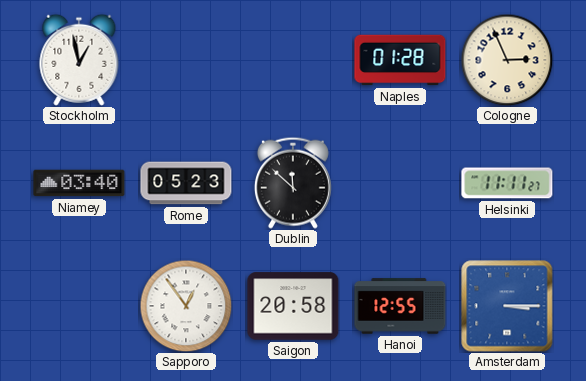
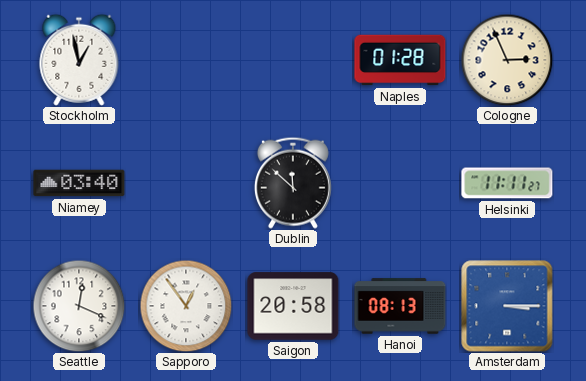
Rome: 05:23 -> none (186, 183)
Seattle: none -> 12:19 (79, 306)
Hanoi: 12:55 -> 08:13 (400, 306)
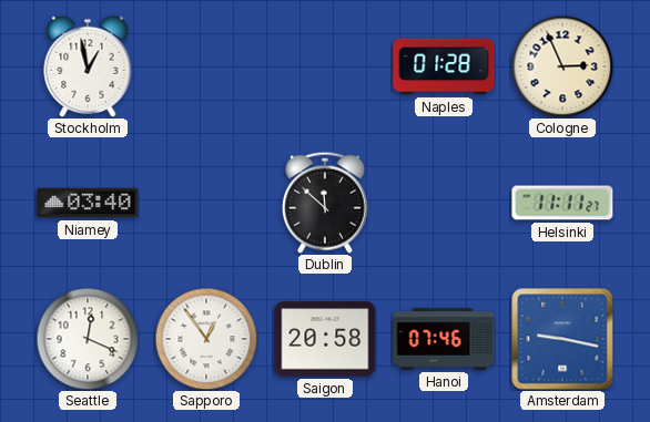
Hanoi: 08:13 -> 07:46 (444, 339)
Amsterdam: 3:15 -> 9:17 (562, 339)
